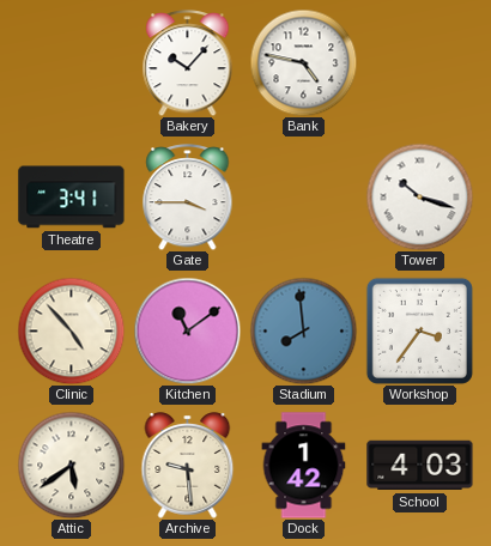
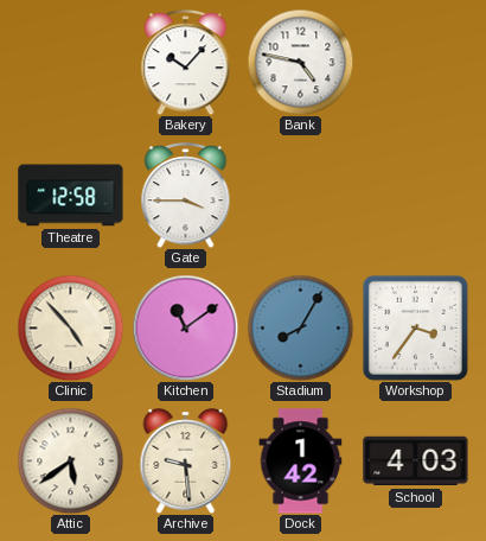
Theatre: 3:41 -> 12:58 (71, 196)
Tower: 10:18 -> none (419, 196)
Stadium: 7:59 -> 8:05 (300, 327)
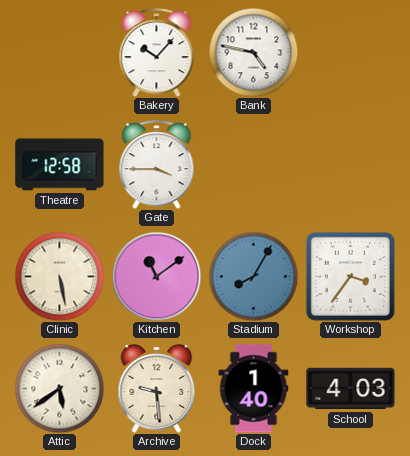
Clinic: 4:53 -> 5:28 (59, 276)
Dock: 1:42 -> 1:40 (254, 389)
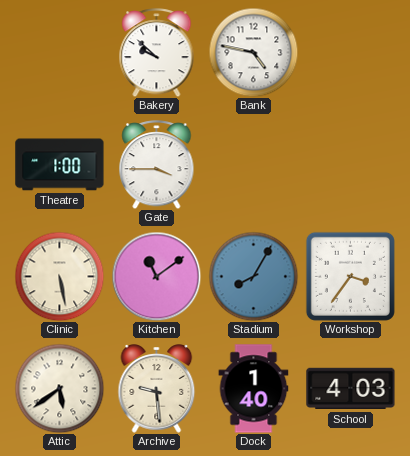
Bakery: 10:07 -> 9:52 (157, 53)
Theatre: 12:58 -> 1:00 (60, 165)
